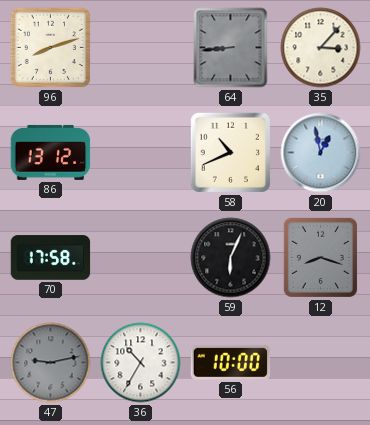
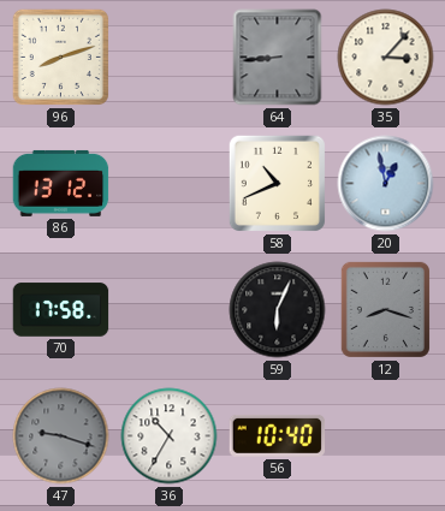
47: 9:13 -> 9:18 (61, 436)
56: 10:00 -> 10:40 (278, 435)
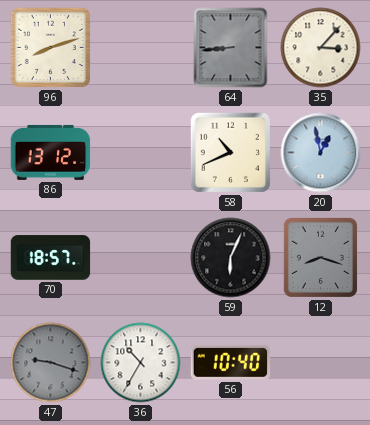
70: 17:58 -> 18:57 (51, 258)
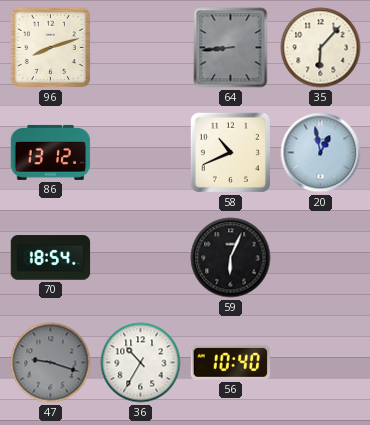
35: 3:07 -> 6:07 (321, 48)
70: 18:57 -> 18:54 (51, 258)
12: 8:18 -> none (320, 257)
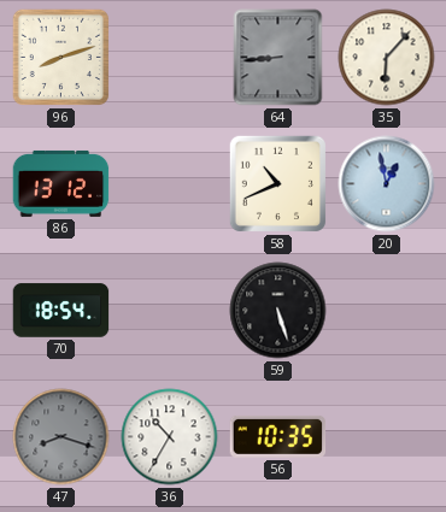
59: 6:04 -> 5:27 (278, 311)
47: 9:18 -> 8:18 (61, 437)
56: 10:40 -> 10:35 (278, 436)
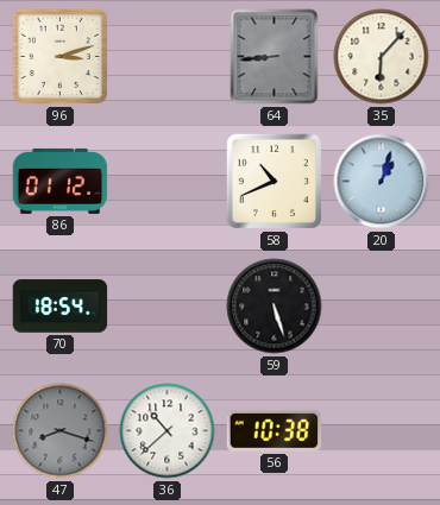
96: 8:12 -> 3:12 (59, 56)
86: 13:12 -> 01:12 (61, 181)
20: 12:58 -> 1:03 (382, 182)
36: 10:35 -> 10:38 (168, 431)
56: 10:35 -> 10:38 (275, 430)
